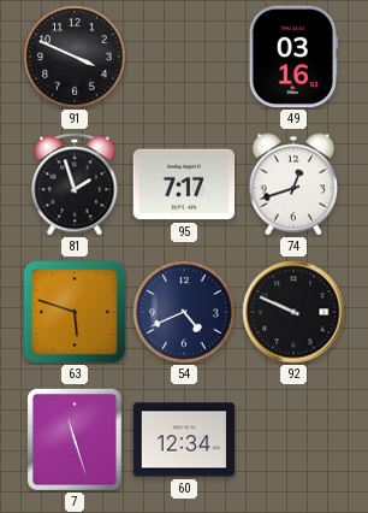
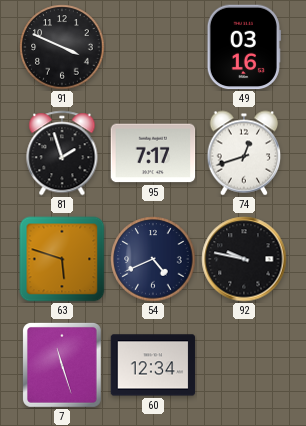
92: 9:49 -> 9:47 (244, 259)
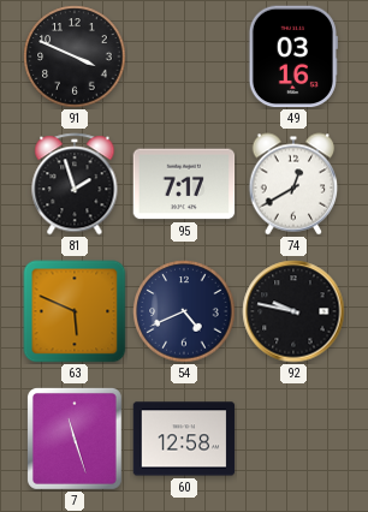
74: 12:42 -> 12:40 (293, 184)
63: 5:48 -> 5:49 (75, 311)
60: 12:34 -> 12:58 (184, 439)
